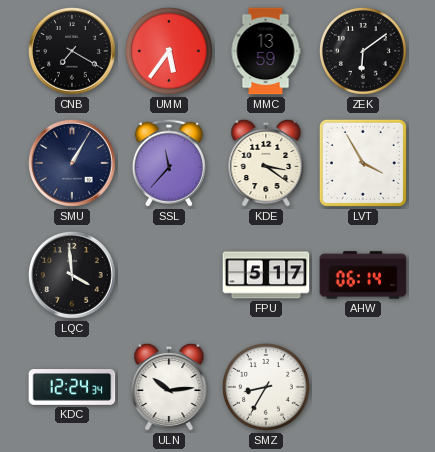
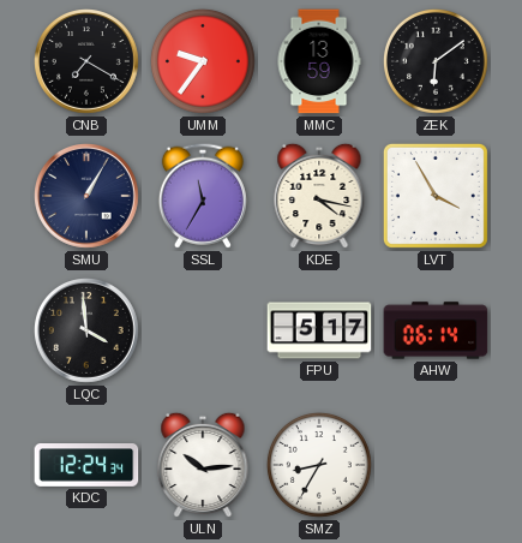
UMM: 5:36 -> 9:36 (203, 61)
SSL: 11:37 -> 11:35 (203, 196)
KDE: 3:21 -> 4:17 (319, 196)
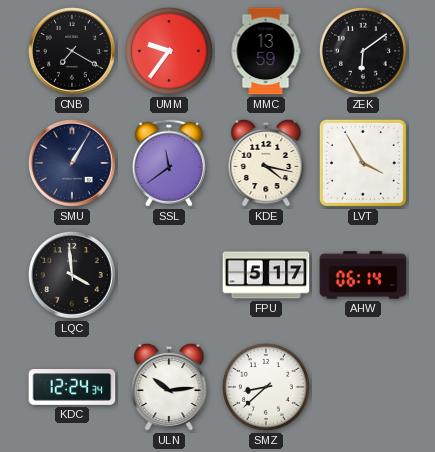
SSL: 11:35 -> 11:39 (169, 163)
SMZ: 8:35 -> 8:38 (266, 387)
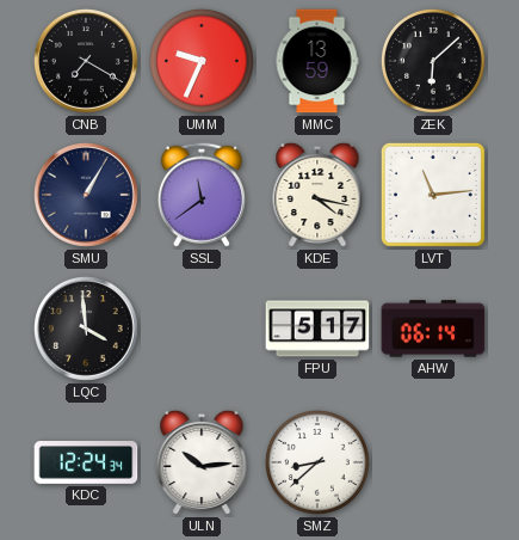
UMM: 9:36 -> 9:34 (202, 61)
ZEK: 6:09 -> 6:08 (433, 61)
LVT: 3:55 -> 11:14 (433, 195)
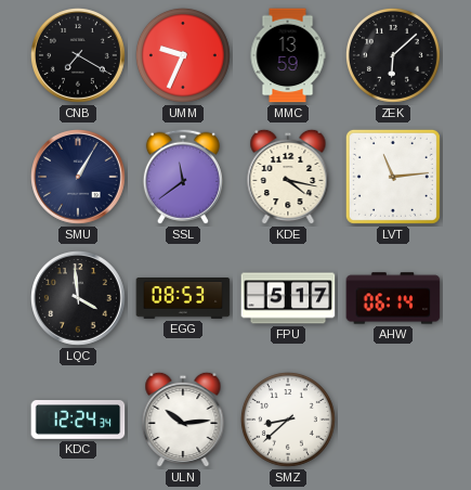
EGG: none -> 08:53 (183, 299)
